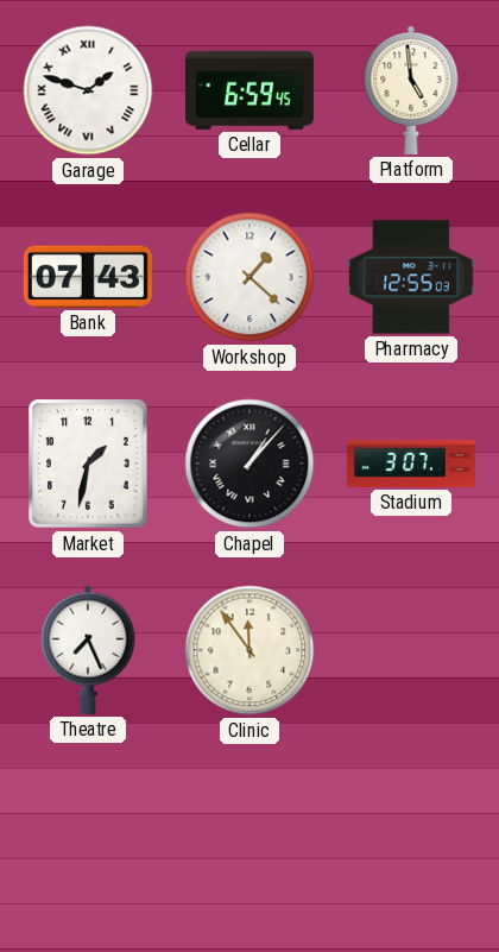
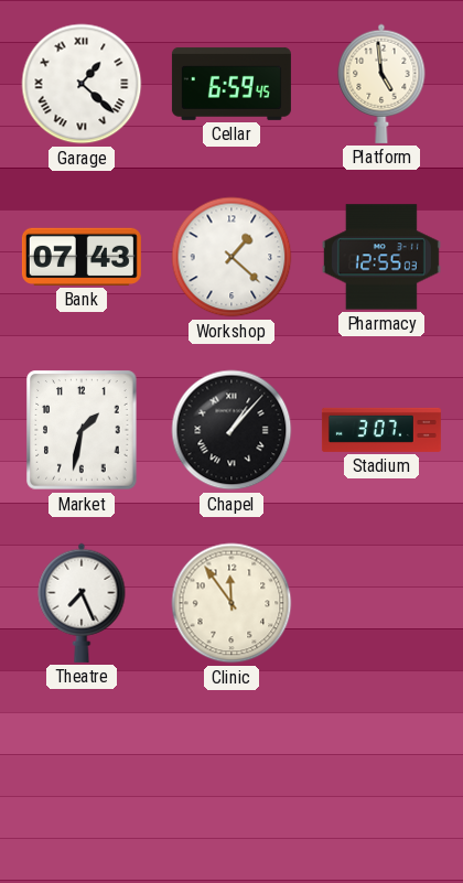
Garage: 1:48 -> 1:22 (82, 84)
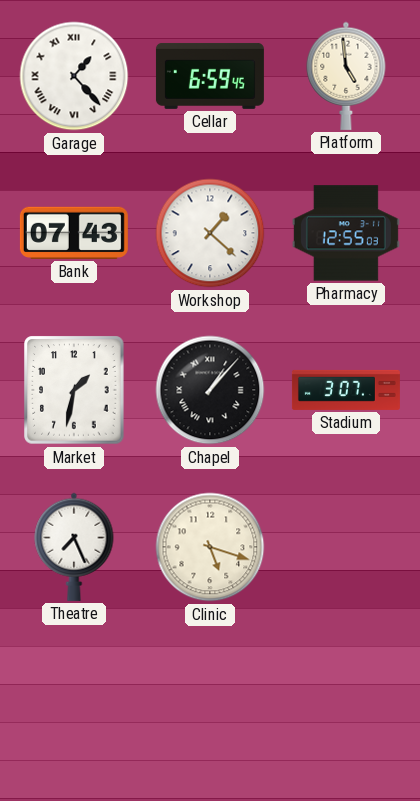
Garage: 1:22 -> 1:23 (74, 76)
Clinic: 11:54 -> 5:18 (210, 547)
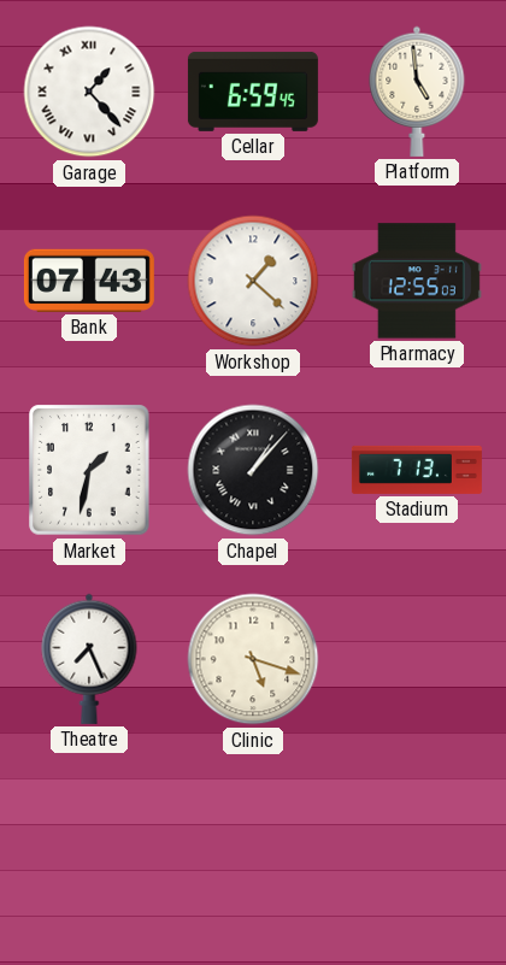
Stadium: 3:07 -> 7:13 (417, 470)
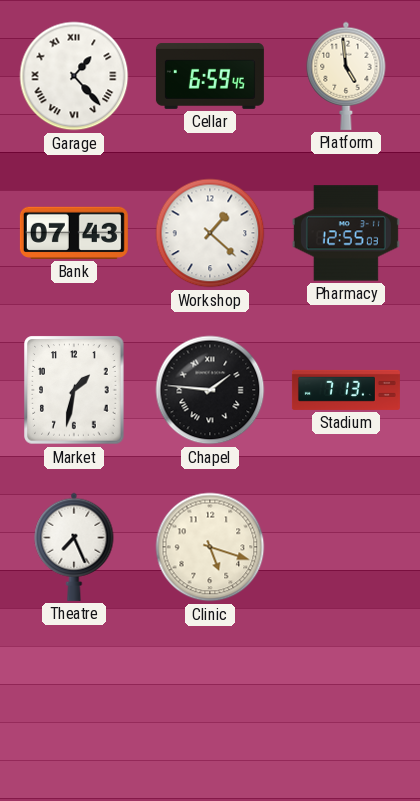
Chapel: 1:07 -> 1:46 (210, 390)
